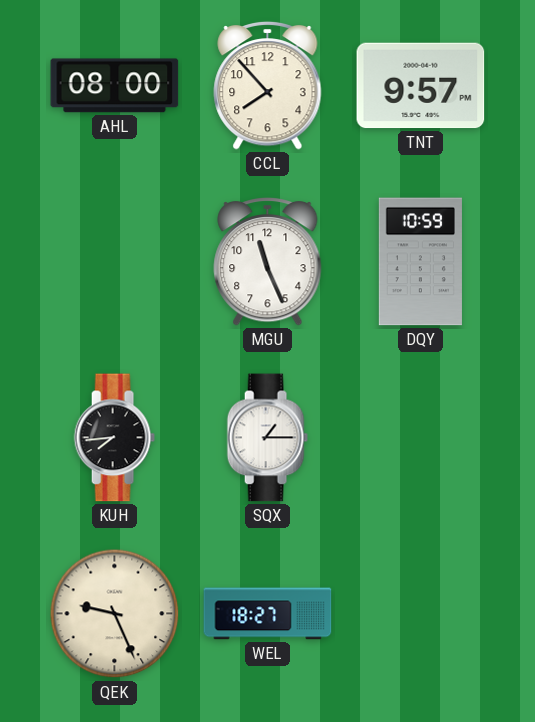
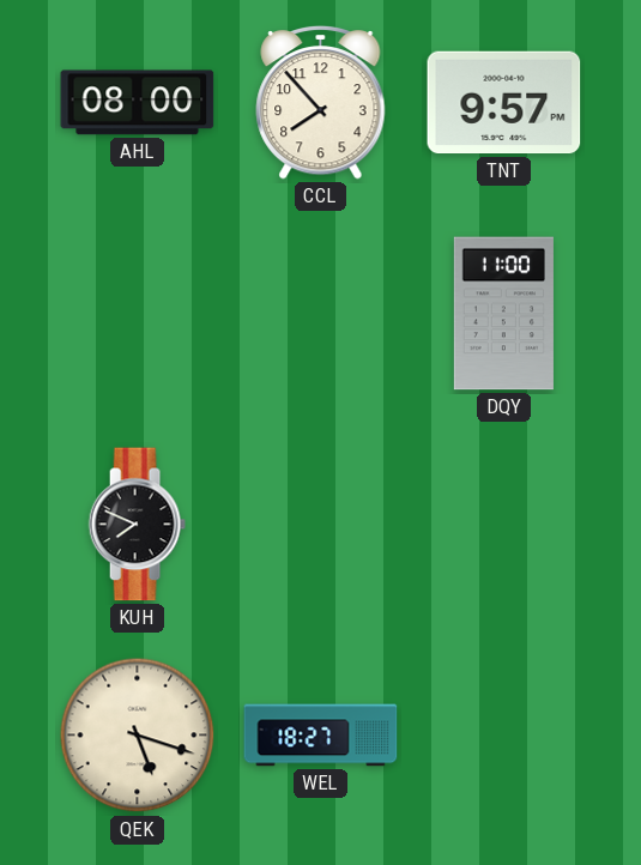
MGU: 11:26 -> none (268, 261)
DQY: 10:59 -> 11:00 (503, 314)
KUH: 7:44 -> 7:49 (137, 525)
SQX: 1:15 -> none (267, 438)
QEK: 9:26 -> 5:18 (138, 736)
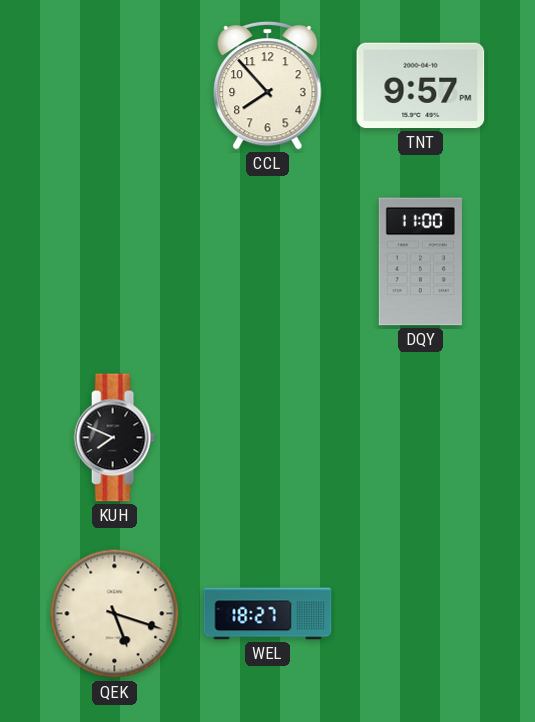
AHL: 08:00 -> none (138, 103)
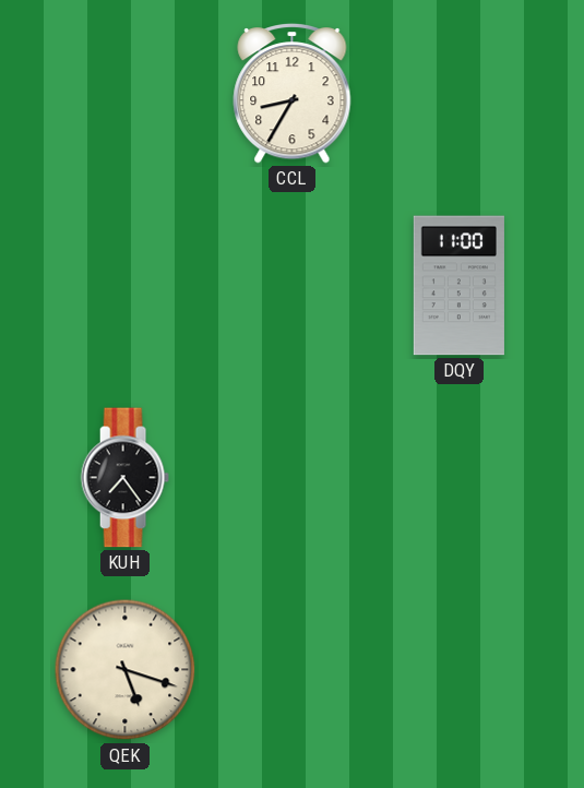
CCL: 7:53 -> 8:35 (293, 93)
TNT: 9:57 -> none (421, 86)
KUH: 7:49 -> 7:24 (124, 478)
WEL: 18:27 -> none (268, 614)
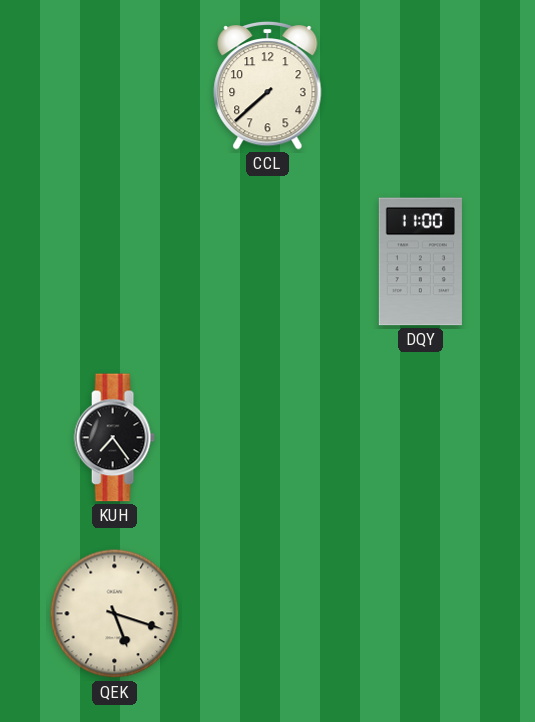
CCL: 8:35 -> 7:38 (268, 85)
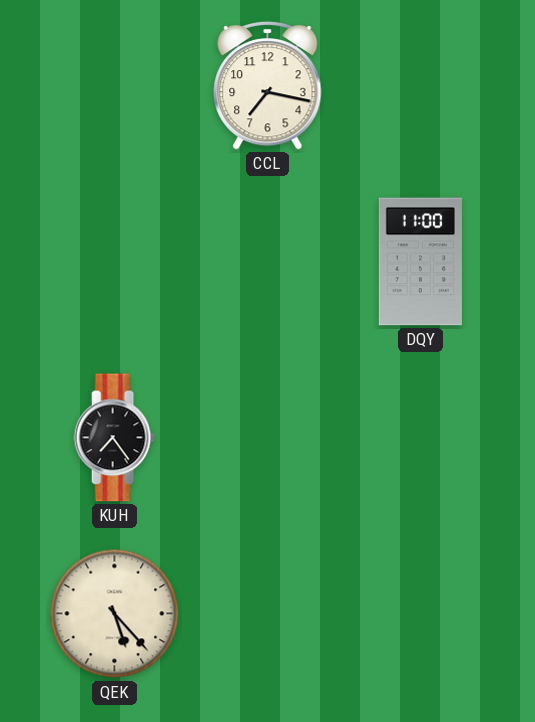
CCL: 7:38 -> 7:17 (268, 85)
QEK: 5:18 -> 5:23 (115, 614)
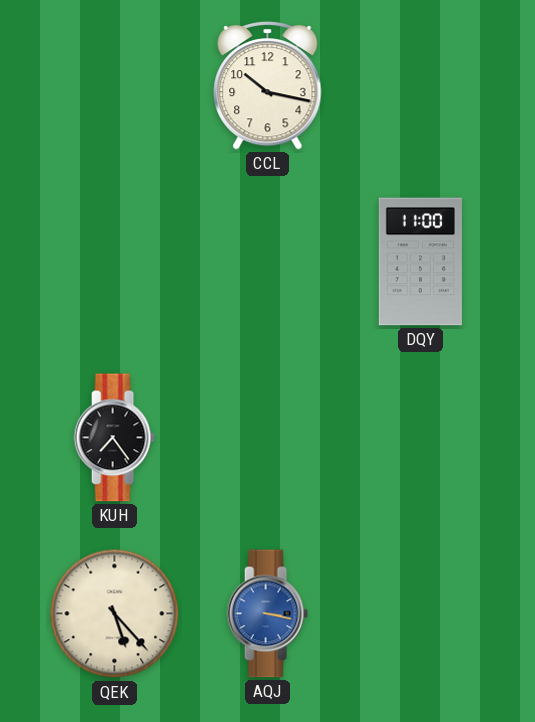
CCL: 7:17 -> 10:17 (268, 85)
AQJ: none -> 3:17 (267, 614)
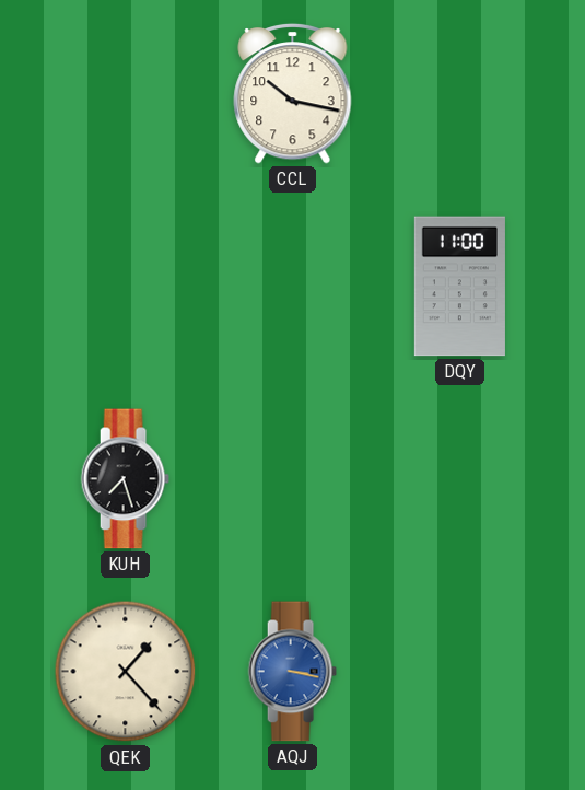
KUH: 7:24 -> 7:27 (125, 479)
QEK: 5:23 -> 1:23 (126, 672)
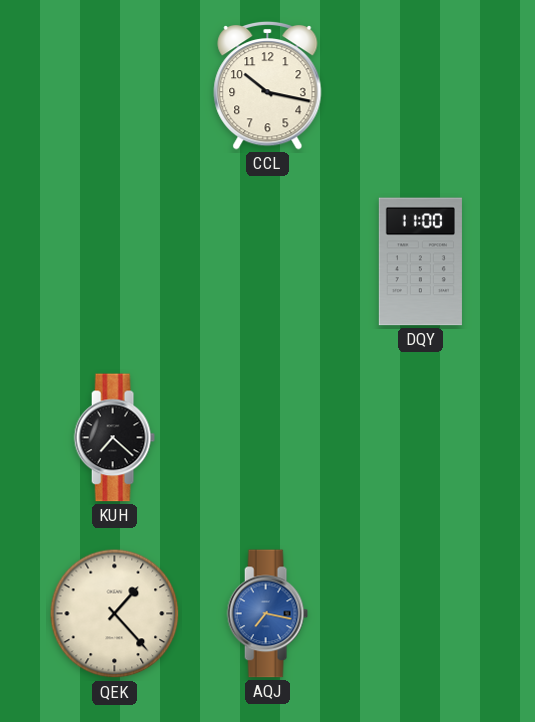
KUH: 7:27 -> 7:22 (114, 438)
AQJ: 3:17 -> 7:17 (267, 614)
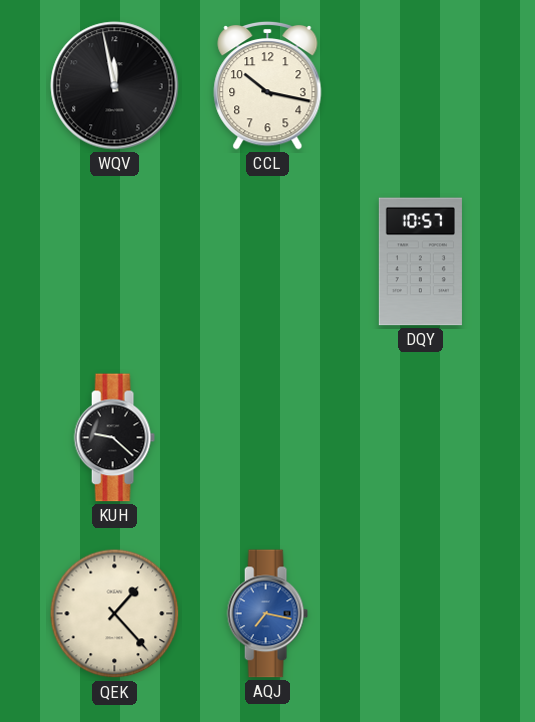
WQV: none -> 11:58 (115, 86)
DQY: 11:00 -> 10:57 (420, 262)
KUH: 7:22 -> 9:22 (114, 438)
